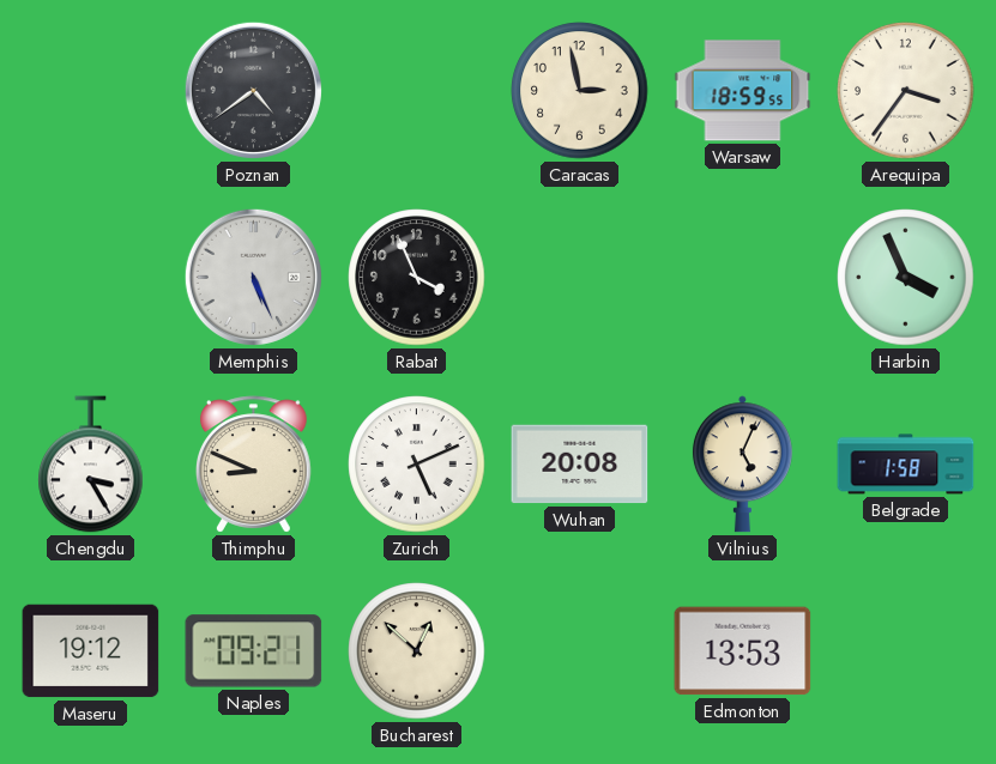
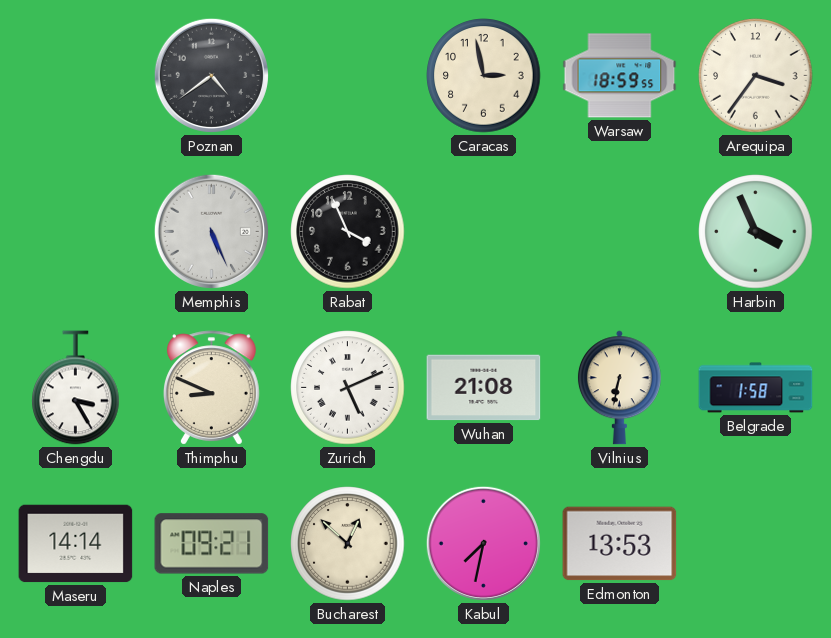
Wuhan: 20:08 -> 21:08 (484, 388)
Vilnius: 5:04 -> 6:32 (619, 388)
Maseru: 19:12 -> 14:14 (76, 544)
Kabul: none -> 7:32 (483, 543)
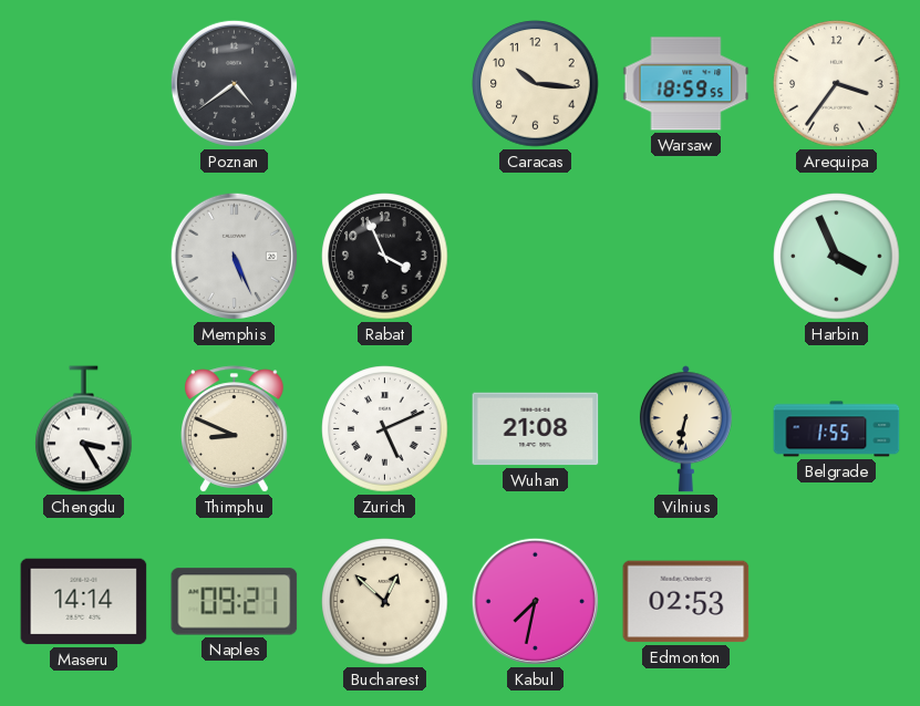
Caracas: 2:58 -> 10:16 (536, 84)
Belgrade: 1:58 -> 1:55 (837, 429)
Edmonton: 13:53 -> 02:53 (686, 602)
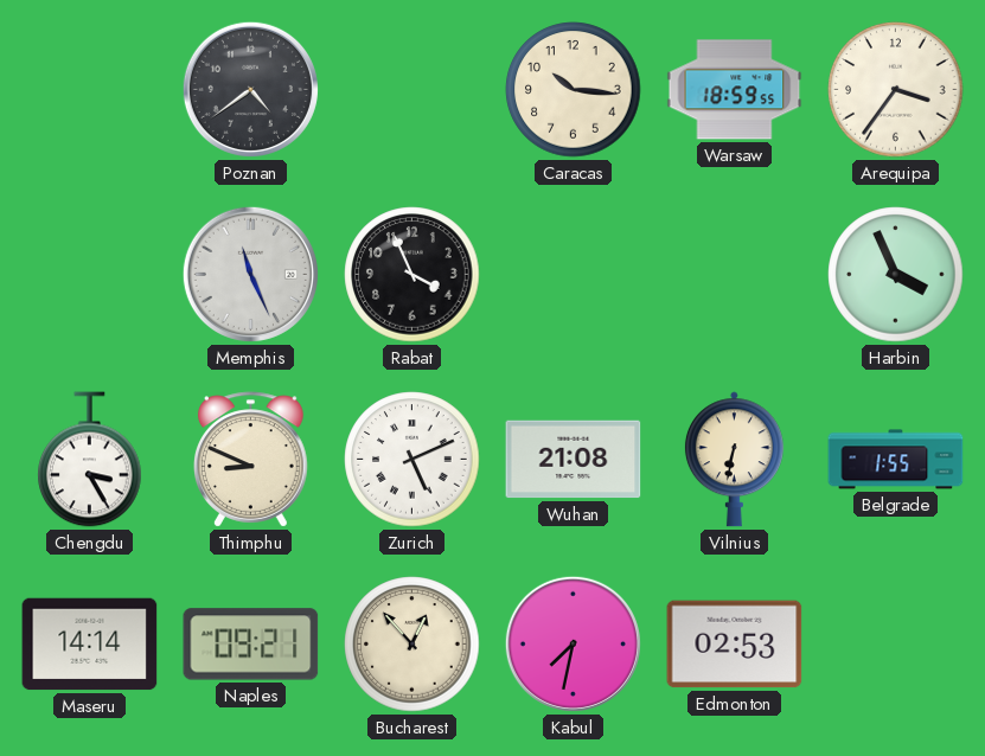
Memphis: 5:26 -> 11:26 (250, 274)
Bucharest: 12:52 -> 12:53 (412, 645)
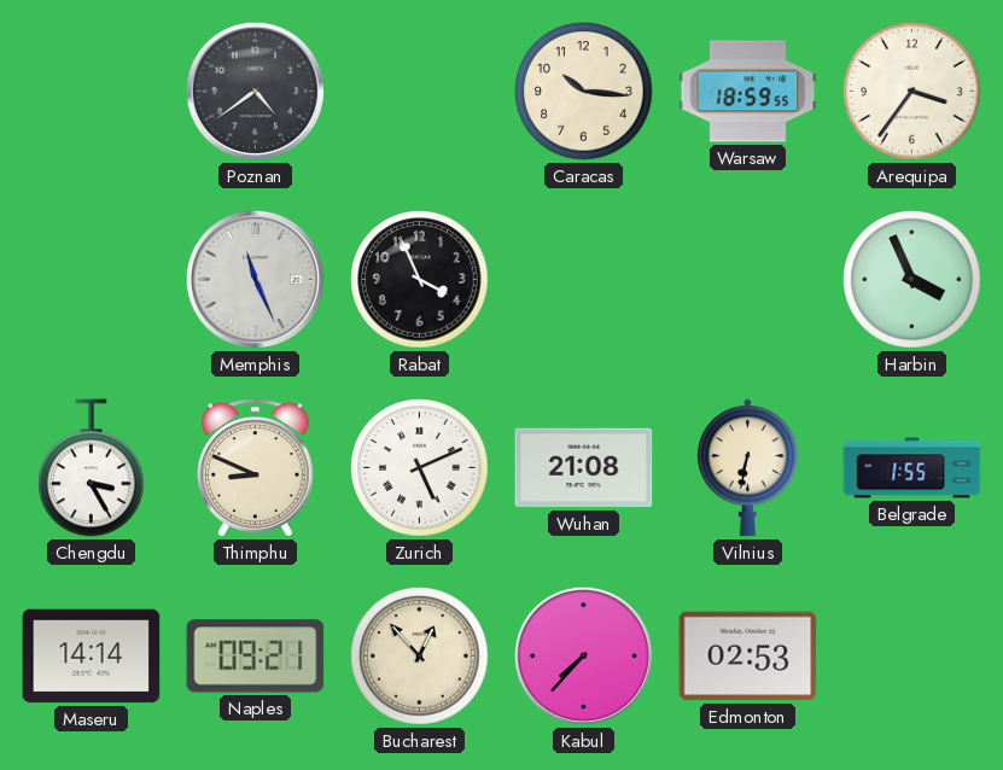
Kabul: 7:32 -> 7:37 (583, 655)
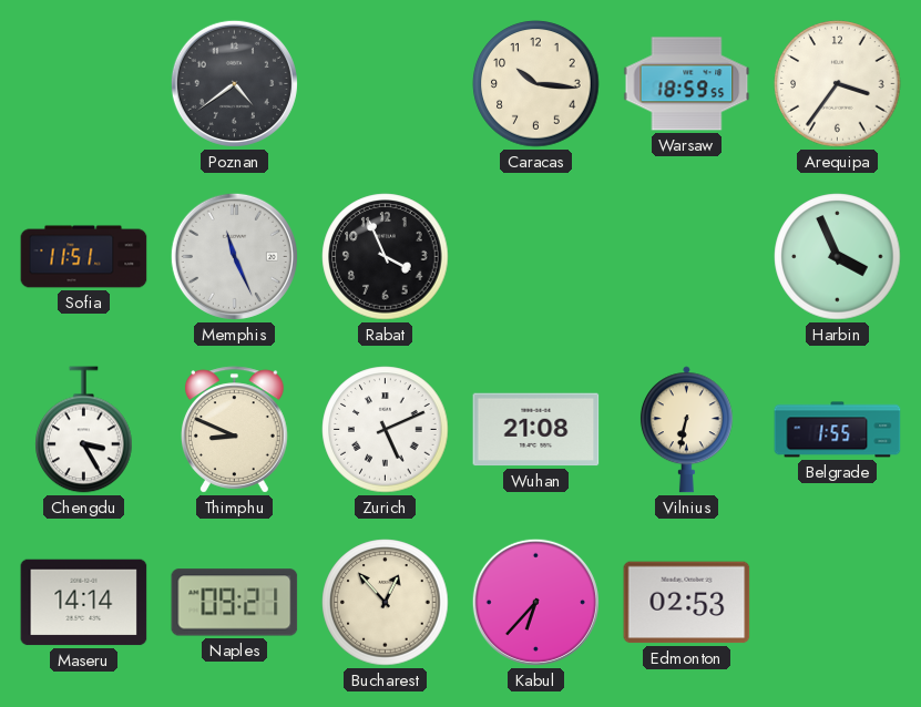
Sofia: none -> 11:51 (84, 257)
Kabul: 7:37 -> 6:37 (535, 602)
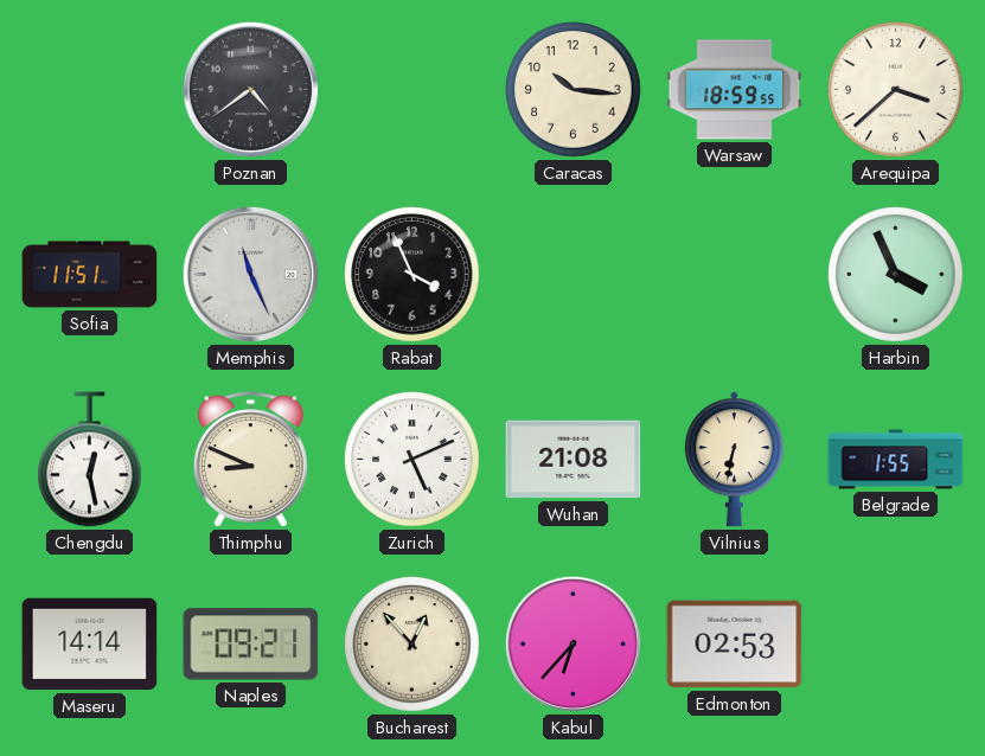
Arequipa: 3:36 -> 3:38 (896, 90)
Chengdu: 3:25 -> 12:28 (90, 460)
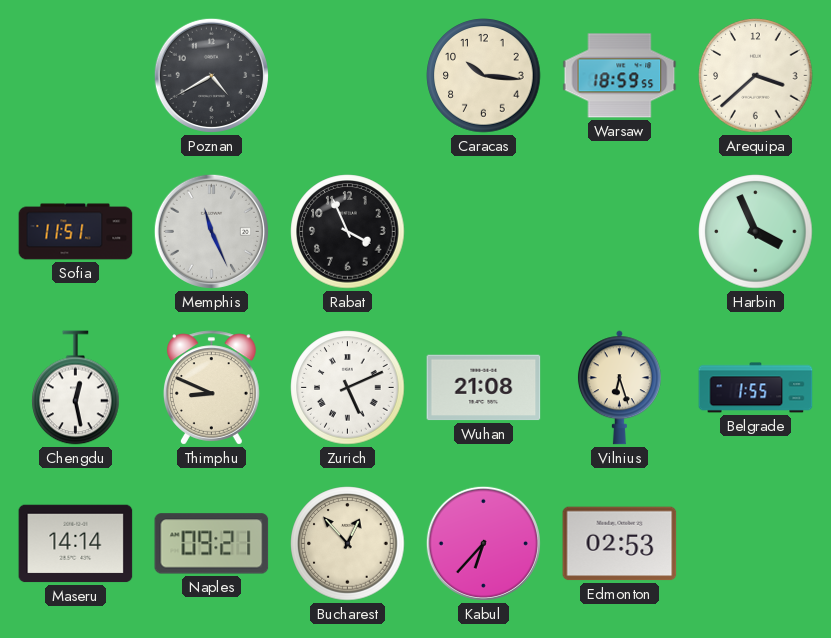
Poznan: 4:39 -> 4:40 (211, 75)
Vilnius: 6:32 -> 6:27 (619, 388)
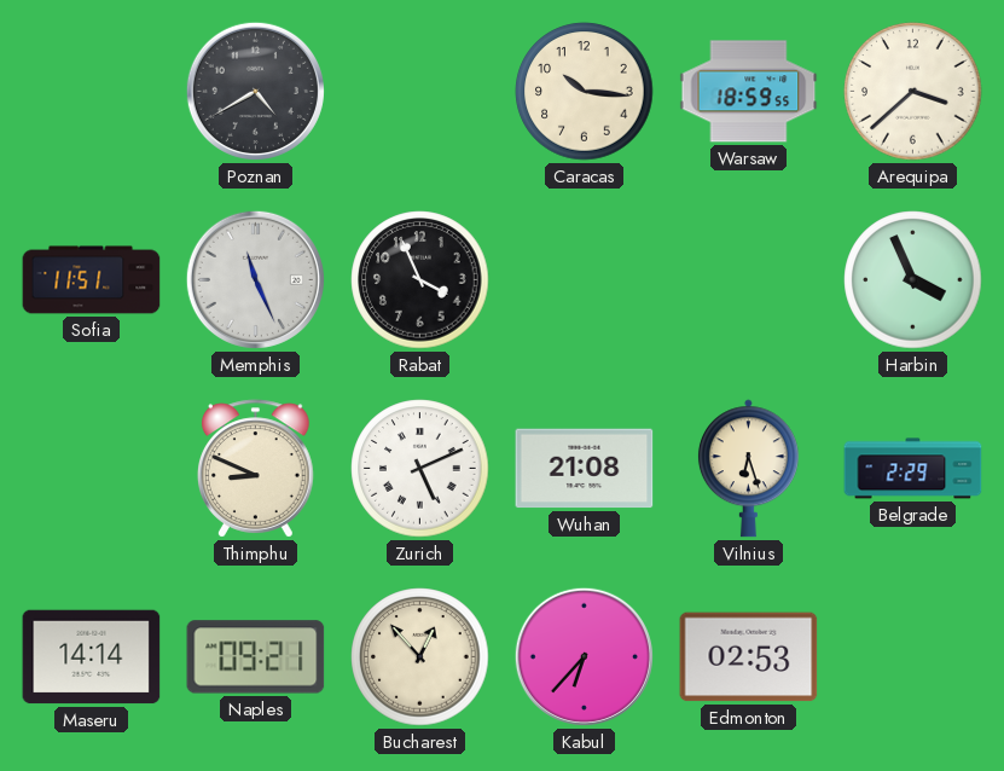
Chengdu: 12:28 -> none (76, 388)
Belgrade: 1:55 -> 2:29 (913, 469)
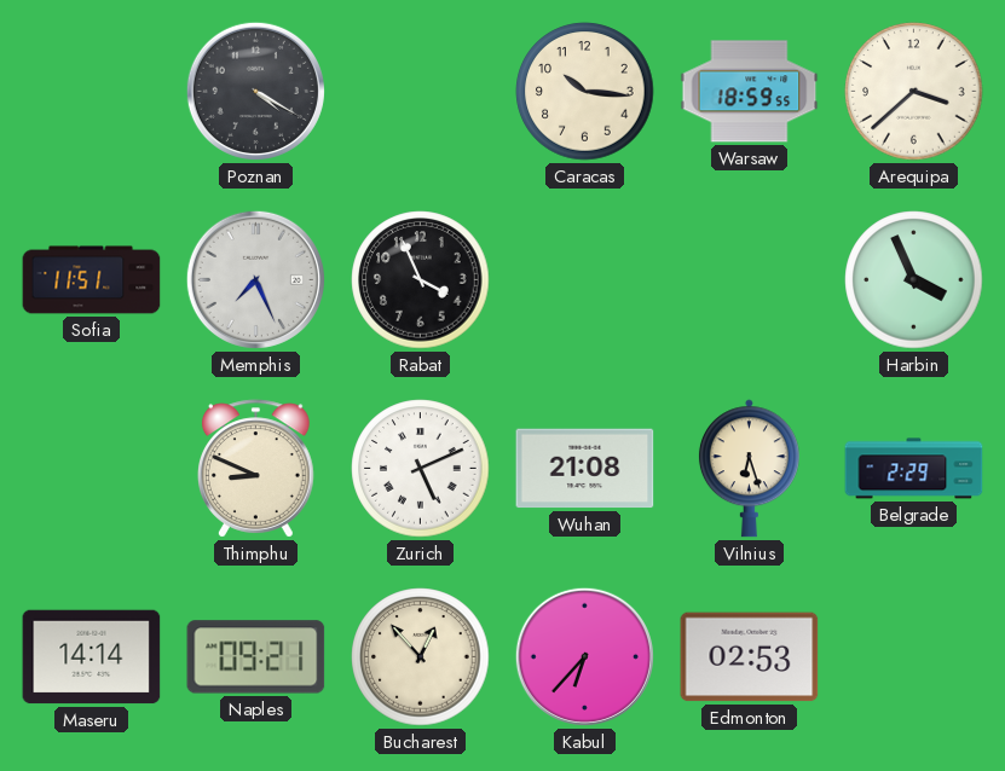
Poznan: 4:40 -> 4:20 (255, 91)
Memphis: 11:26 -> 7:26 (255, 279)
